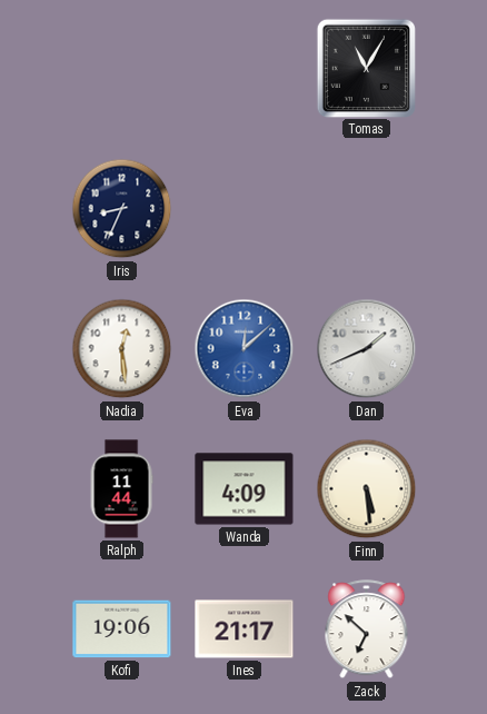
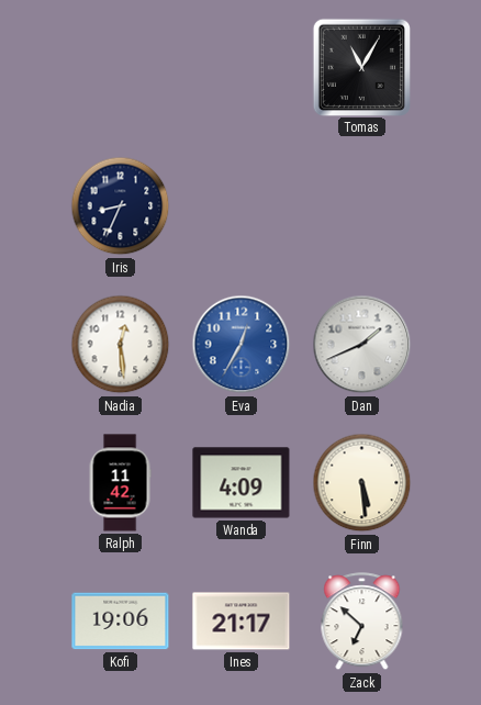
Eva: 12:08 -> 12:35 (242, 345)
Ralph: 11:44 -> 11:42 (120, 483)
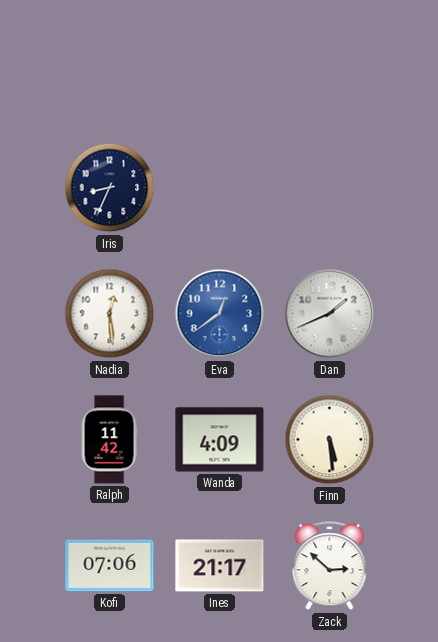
Tomas: 11:05 -> none (361, 67)
Eva: 12:35 -> 12:39 (220, 314)
Kofi: 19:06 -> 07:06 (110, 566)
Zack: 6:52 -> 2:52 (330, 566)
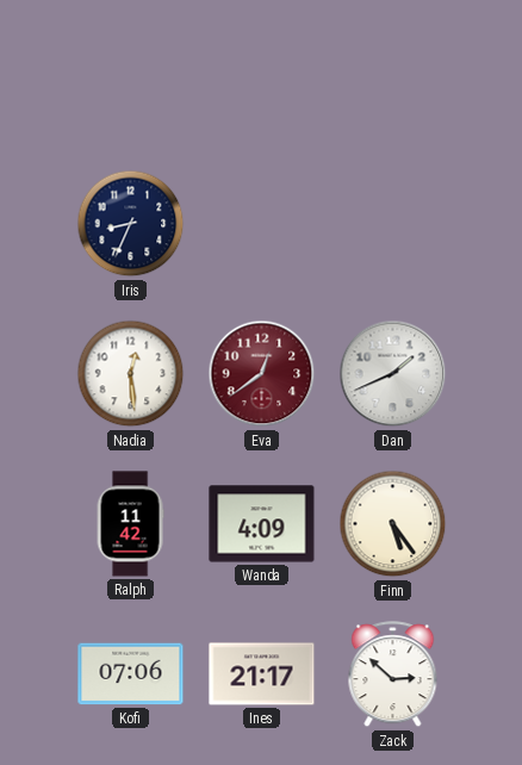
Eva dial: blue -> burgundy (262, 374)
Finn: 5:29 -> 5:24 (393, 524)
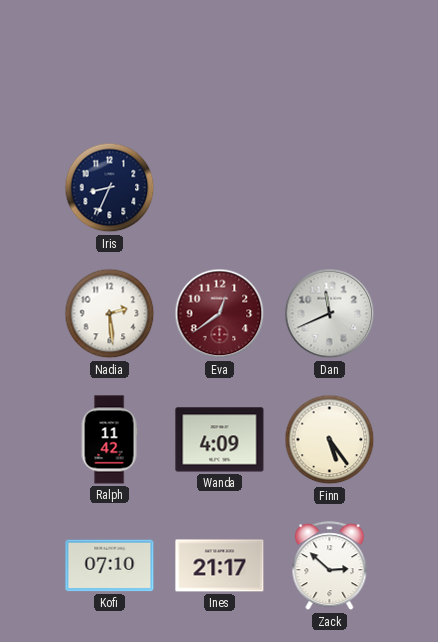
Nadia: 12:29 -> 2:29 (110, 314)
Dan: 1:41 -> 11:41 (330, 314)
Kofi: 07:06 -> 07:10 (110, 566)
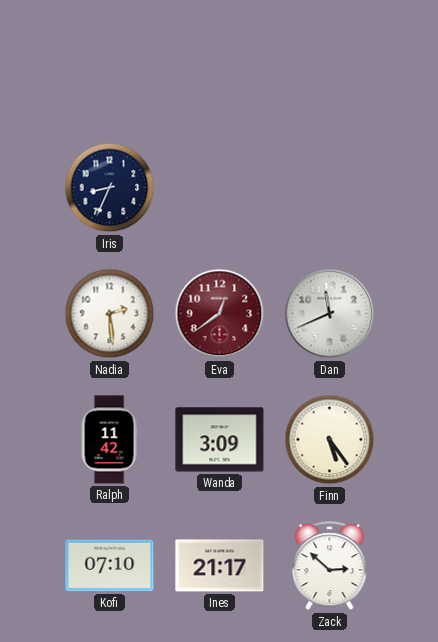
Wanda: 4:09 -> 3:09 (220, 440)
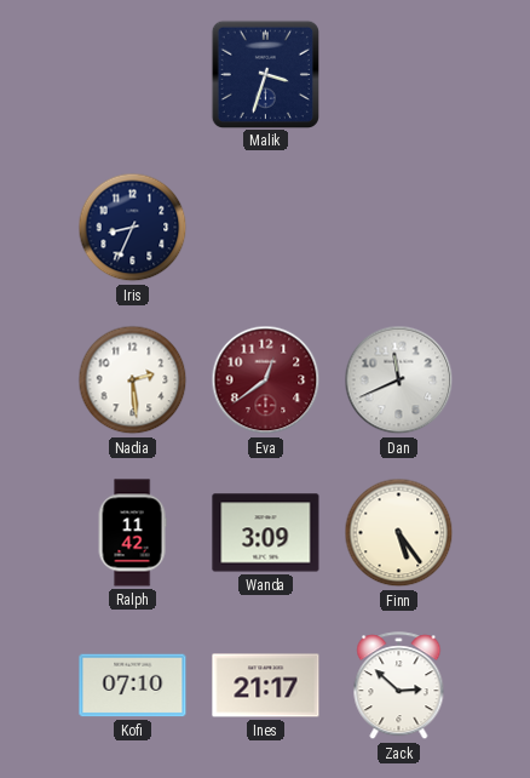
Malik: none -> 3:33 (265, 74)
